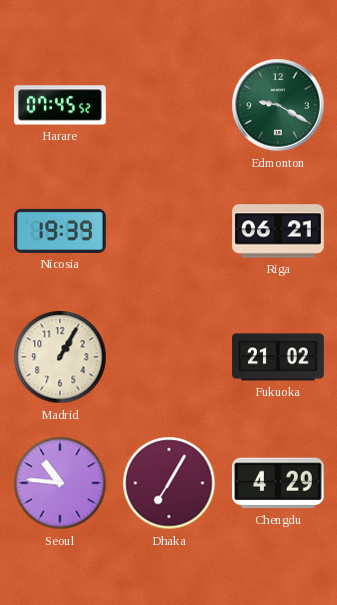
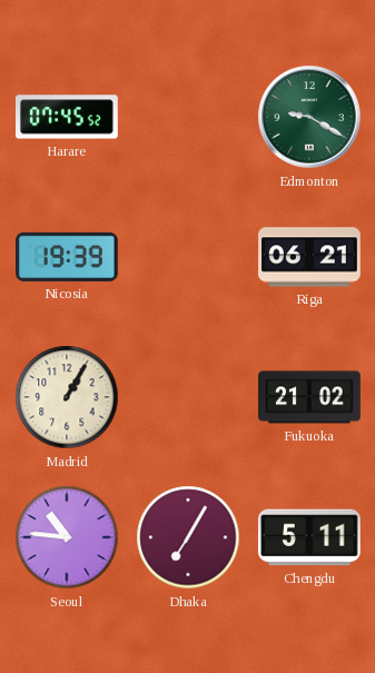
Chengdu: 4:29 -> 5:11 (309, 537)
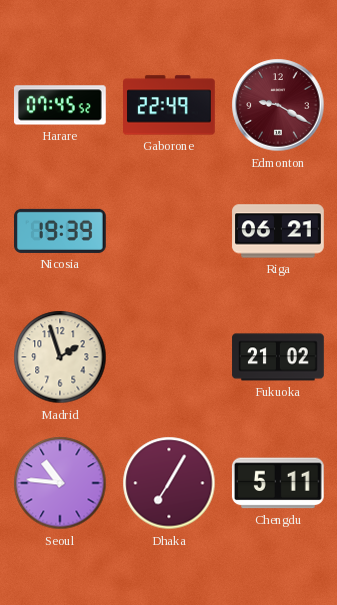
Gaborone: none -> 22:49 (170, 105)
Edmonton dial: green -> burgundy (278, 105)
Madrid: 1:05 -> 1:57 (60, 357)
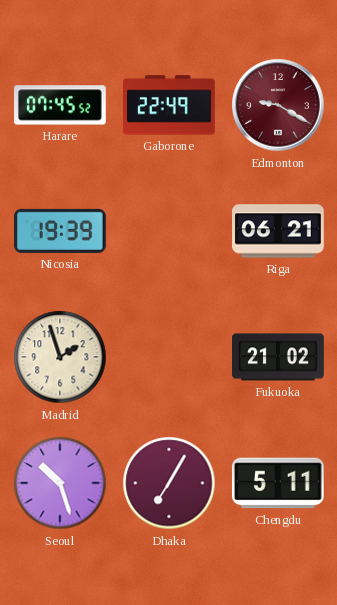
Seoul: 10:46 -> 10:27 (60, 483)
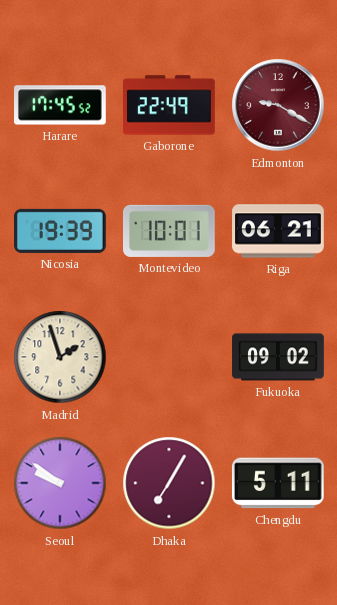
Harare: 07:45 -> 17:45 (61, 105)
Montevideo: none -> 10:01 (170, 231)
Fukuoka: 21:02 -> 09:02 (278, 357)
Seoul: 10:27 -> 9:51 (60, 483)
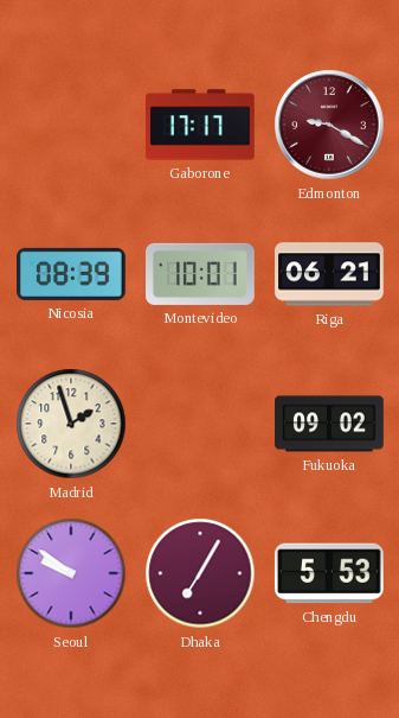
Harare: 17:45 -> none (61, 105)
Gaborone: 22:49 -> 17:17 (201, 125)
Nicosia: 19:39 -> 08:39 (72, 274)
Chengdu: 5:11 -> 5:53 (329, 573)
